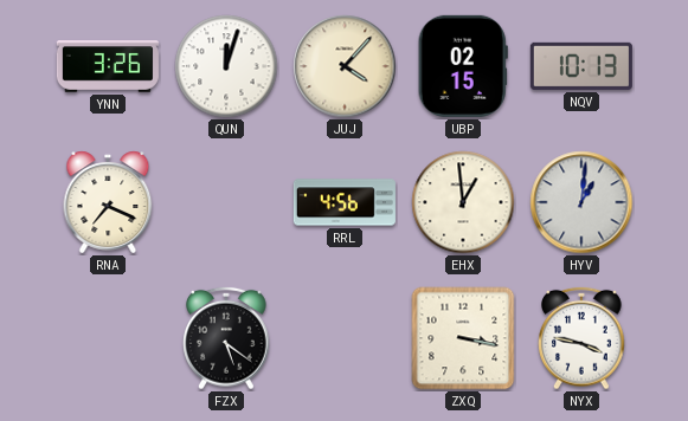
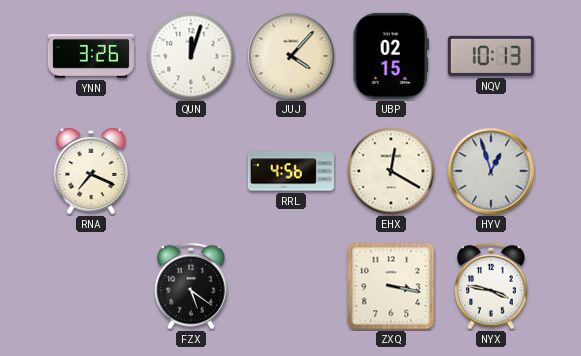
EHX: 12:59 -> 12:20 (391, 171)
HYV: 1:01 -> 12:57 (491, 171)
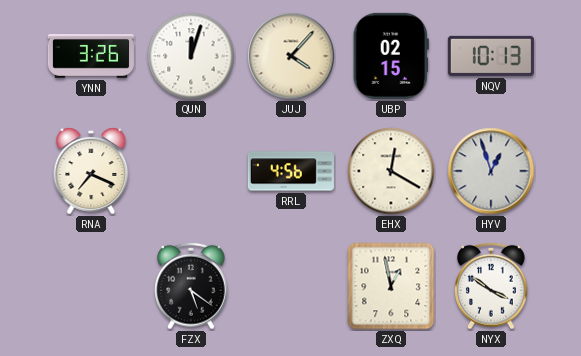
ZXQ: 3:17 -> 12:58 (391, 286)
NYX: 3:47 -> 3:51 (491, 286)
